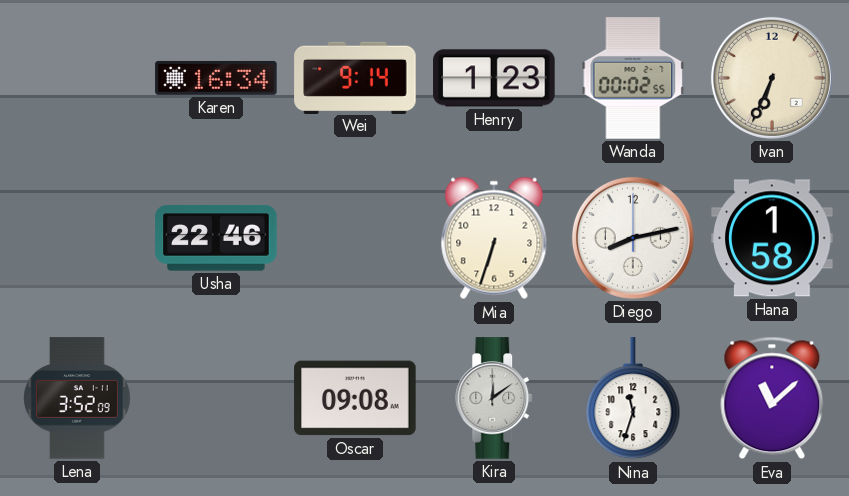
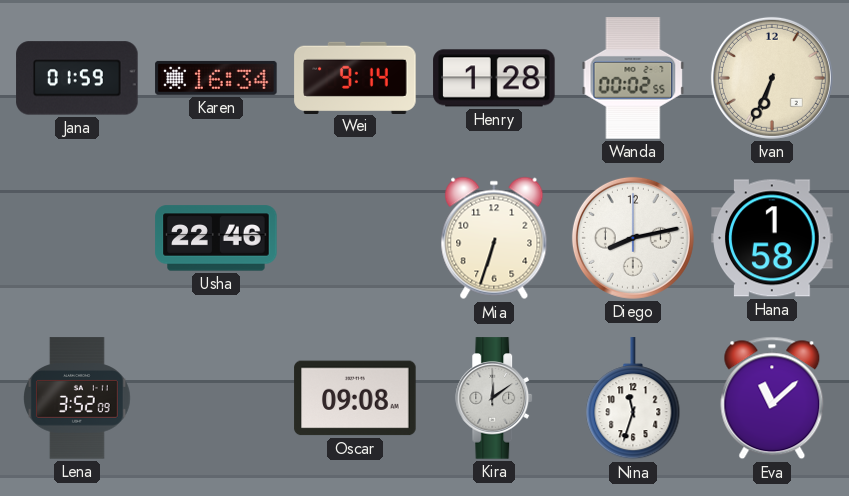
Jana: none -> 01:59 (77, 78)
Henry: 1:23 -> 1:28 (494, 78)
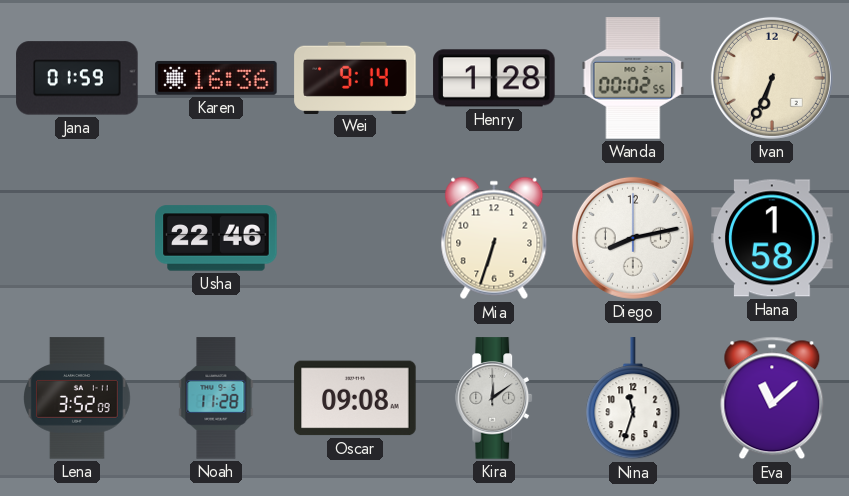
Karen: 16:34 -> 16:36 (216, 78)
Noah: none -> 11:28 (216, 398)
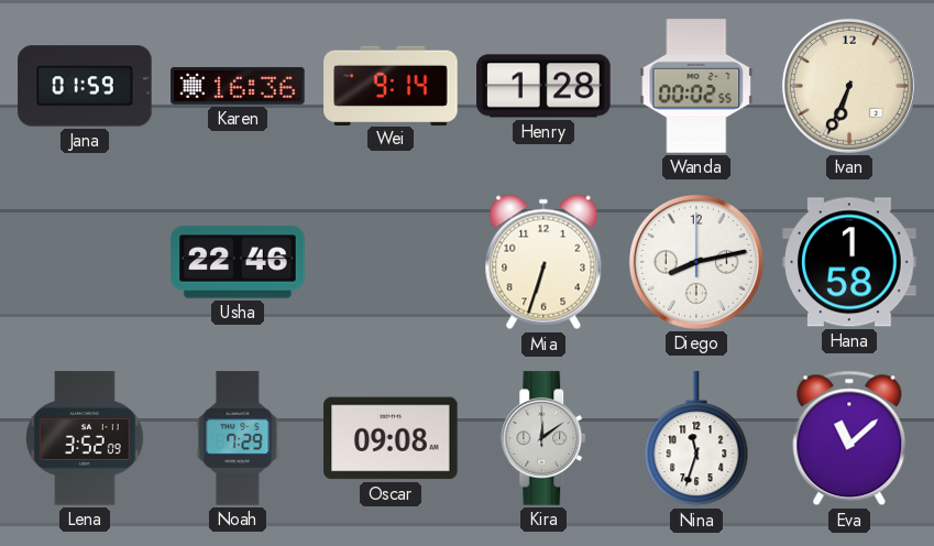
Noah: 11:28 -> 7:29 (238, 438)
